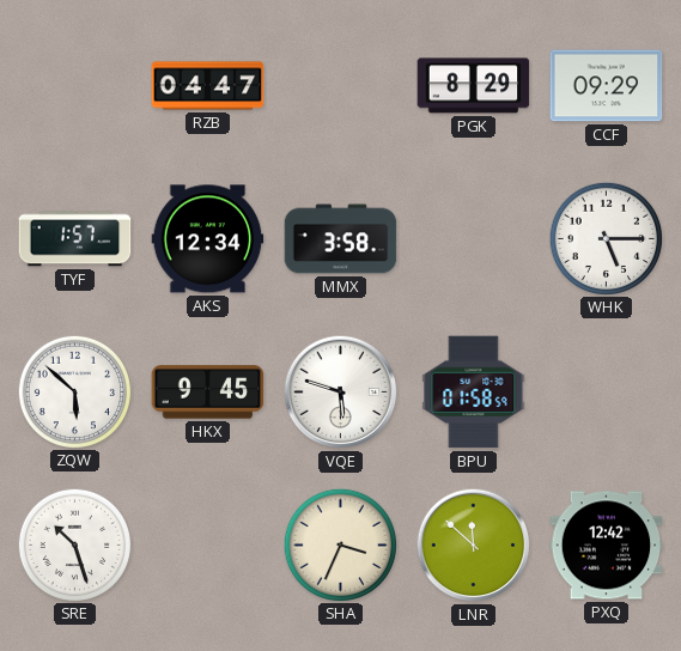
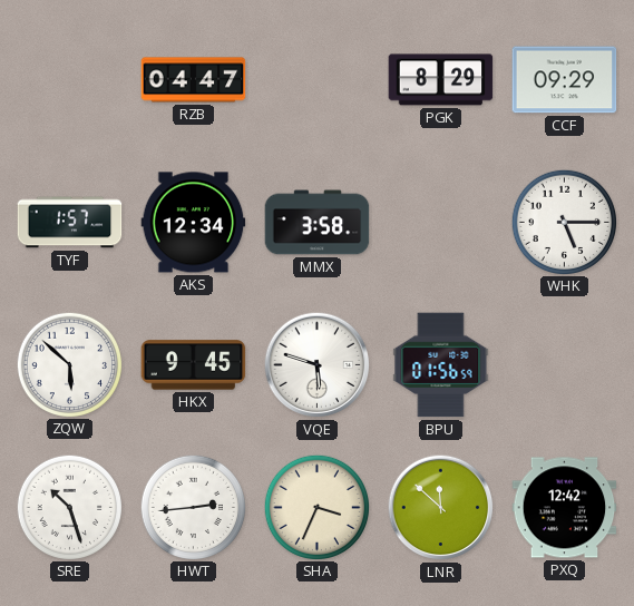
BPU: 01:58 -> 01:56 (441, 365)
HWT: none -> 2:44 (193, 507)
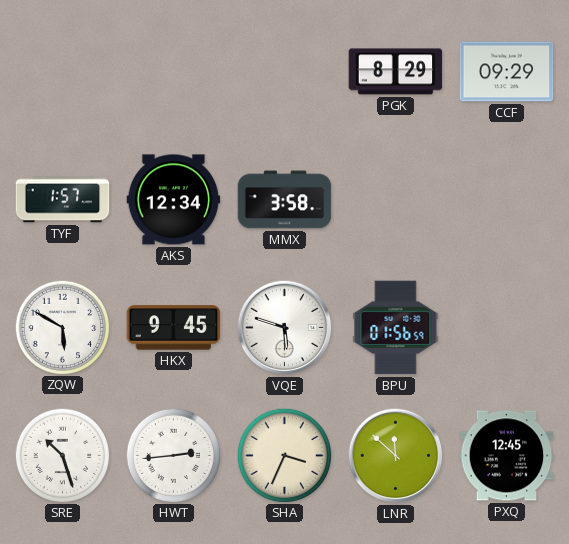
RZB: 04:47 -> none (194, 80)
WHK: 5:15 -> none (564, 222)
ZQW: 5:52 -> 5:50 (62, 327)
PXQ: 12:42 -> 12:45 (507, 456)
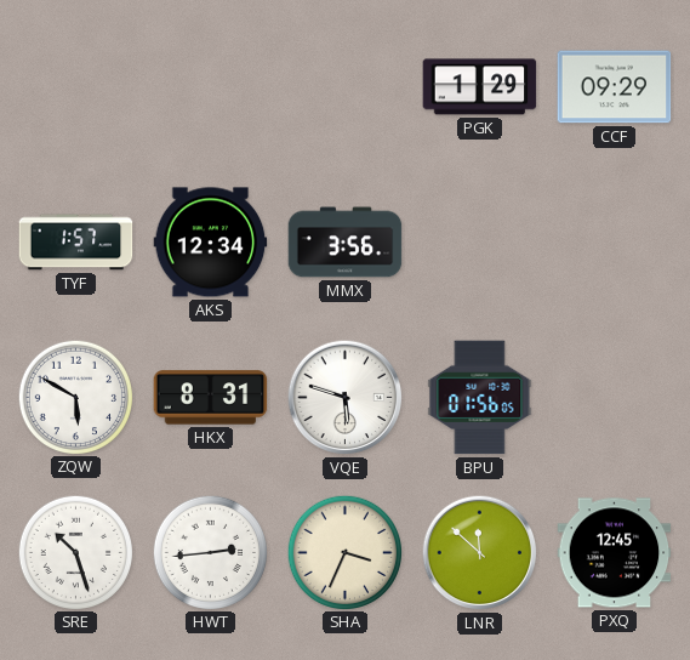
PGK: 8:29 -> 1:29 (480, 87)
MMX: 3:58 -> 3:56 (346, 243)
HKX: 9:45 -> 8:31 (211, 398)
BPU: 01:56:59 -> 01:56:05 (480, 398)
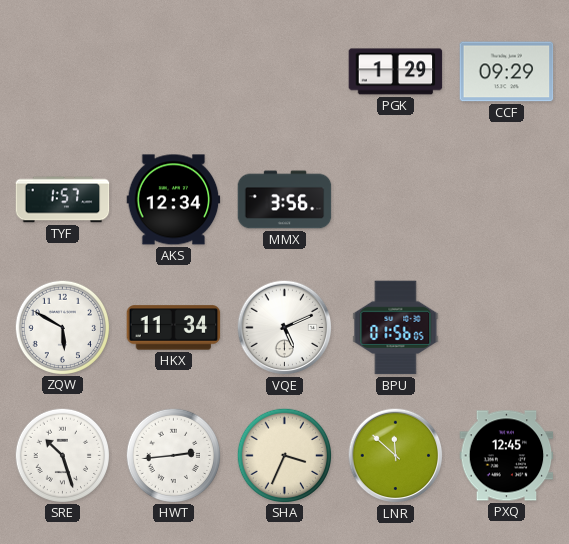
HKX: 8:31 -> 11:34 (174, 328)
VQE: 5:48 -> 5:11 (285, 328)
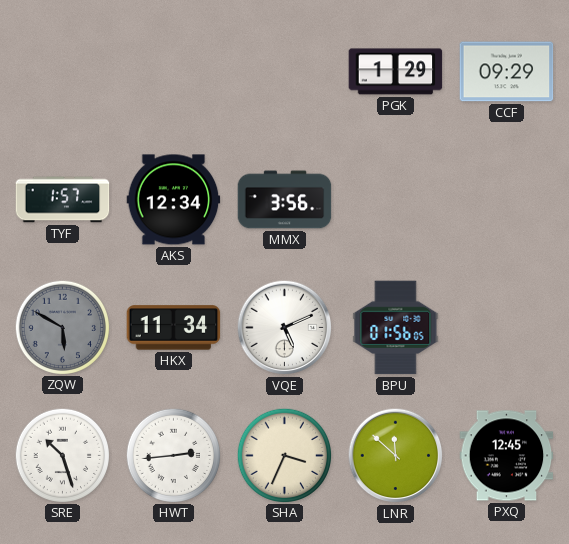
ZQW dial: white -> grey (62, 327)
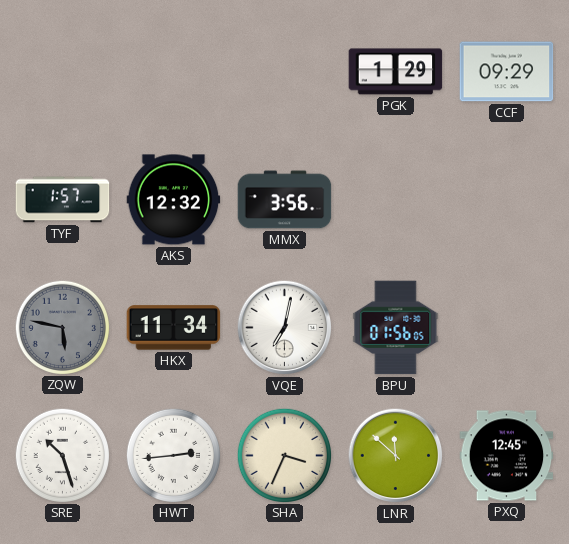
AKS: 12:34 -> 12:32 (174, 200)
ZQW: 5:50 -> 5:47 (62, 327)
VQE: 5:11 -> 7:02 (285, 328)
